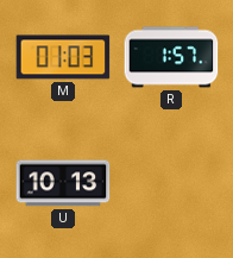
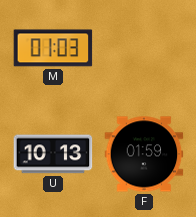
R: 1:57 -> none (171, 57)
F: none -> 01:59 (144, 154)
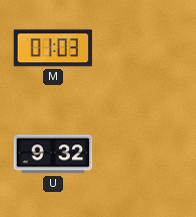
U: 10:13 -> 9:32 (53, 154)
F: 01:59 -> none (144, 154)
